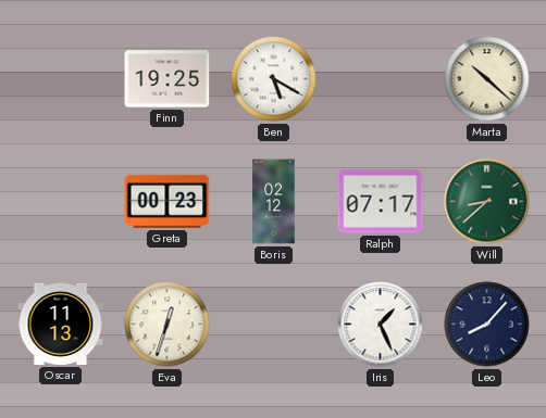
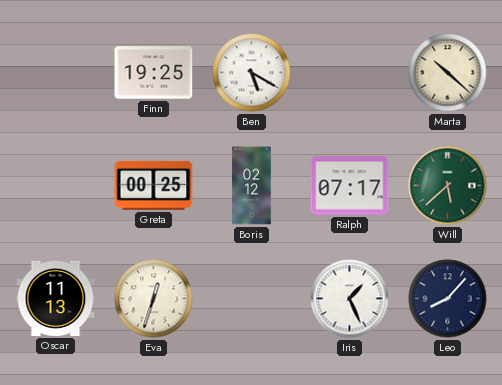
Greta: 00:23 -> 00:25 (154, 185)
Will: 8:38 -> 5:38 (448, 186)
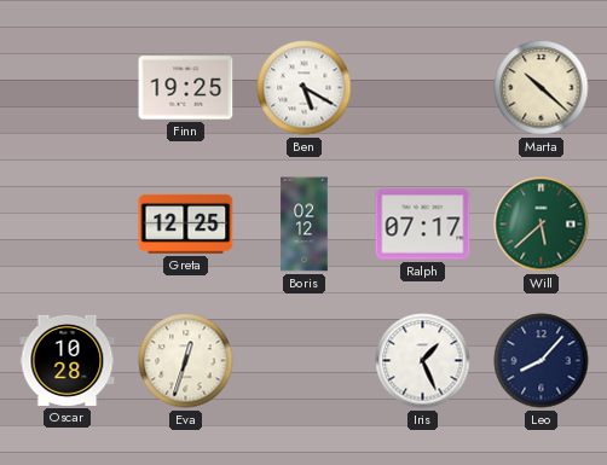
Greta: 00:25 -> 12:25 (186, 223)
Oscar: 11:13 -> 10:28 (68, 360)
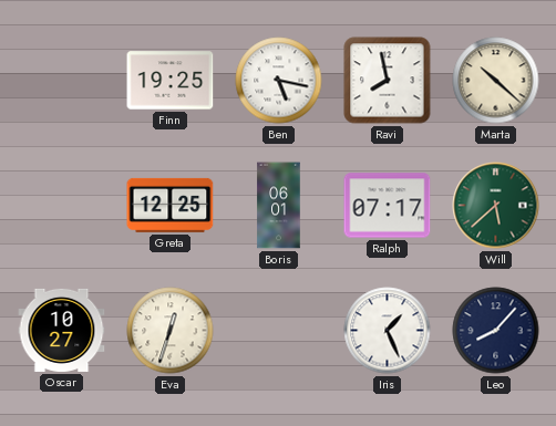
Ben: 5:20 -> 5:17 (279, 81)
Ravi: none -> 7:58 (388, 81)
Boris: 02:12 -> 06:01 (279, 206)
Oscar: 10:28 -> 10:27 (62, 330)
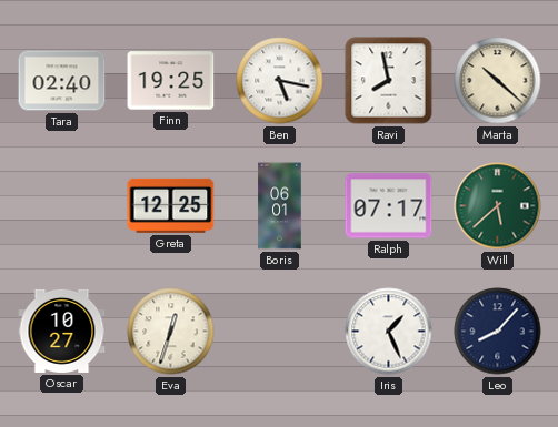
Tara: none -> 02:40 (62, 81)
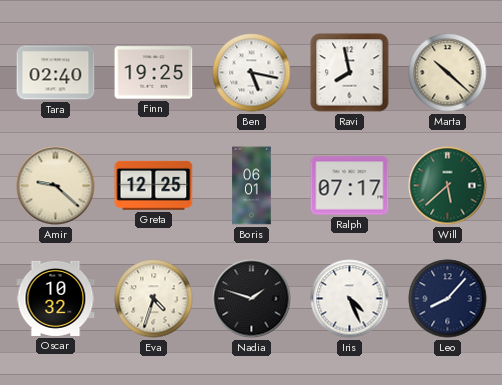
Amir: none -> 9:22 (56, 186)
Oscar: 10:27 -> 10:32 (56, 298)
Eva: 12:33 -> 4:33 (154, 299)
Nadia: none -> 1:48 (252, 299)
Iris: 1:26 -> 4:26 (350, 299)
